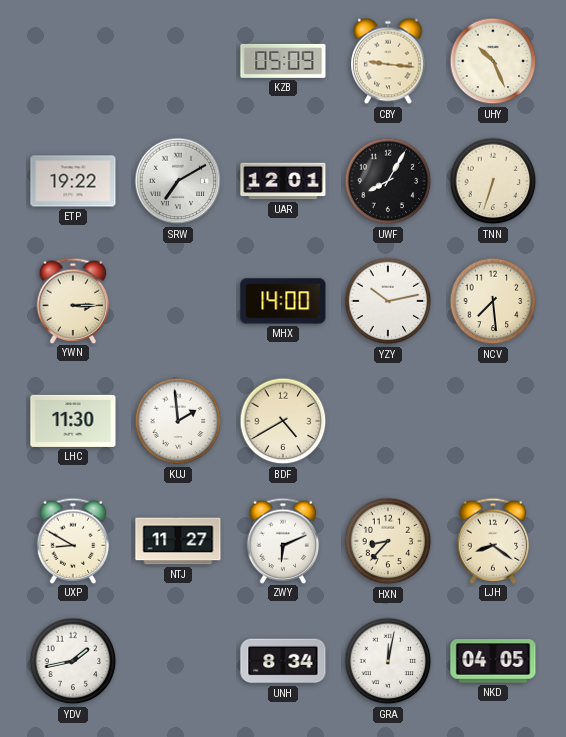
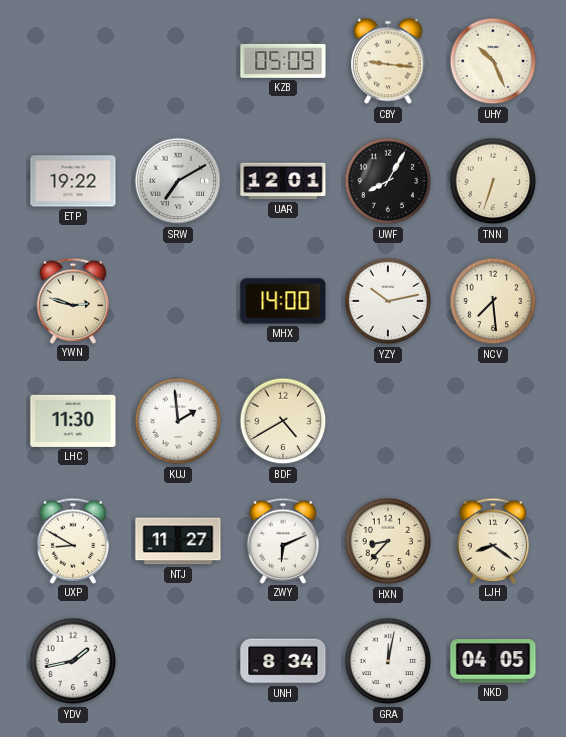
YWN: 3:15 -> 2:48 (73, 300)
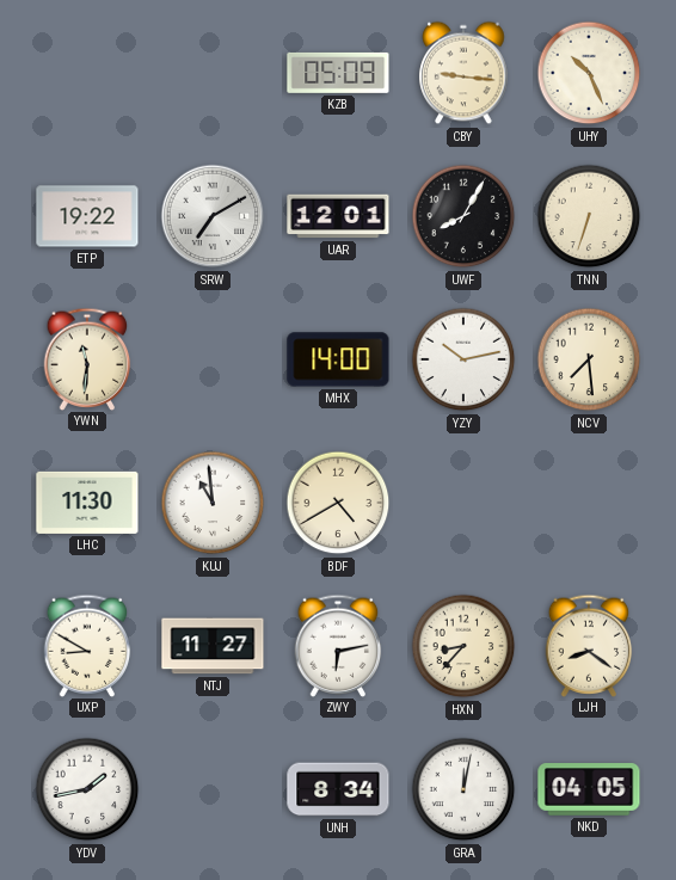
YWN: 2:48 -> 11:31 (87, 358)
KUJ: 1:59 -> 10:59 (213, 503)
ZWY: 6:11 -> 6:13 (338, 645)
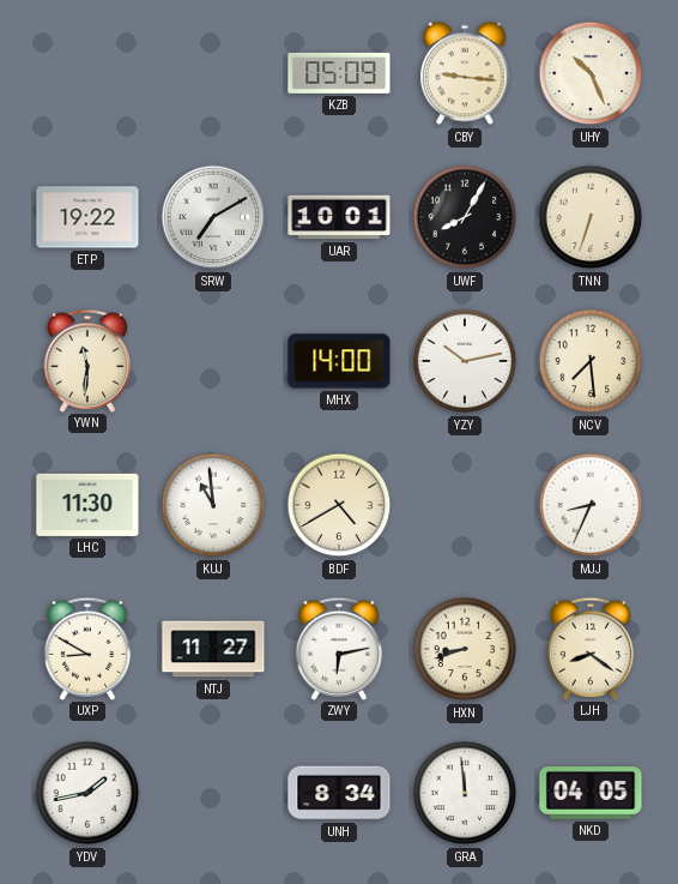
UAR: 12:01 -> 10:01 (339, 217)
MJJ: none -> 8:34 (591, 505)
HXN: 8:37 -> 8:42 (465, 649)
GRA: 12:02 -> 11:59 (465, 793)
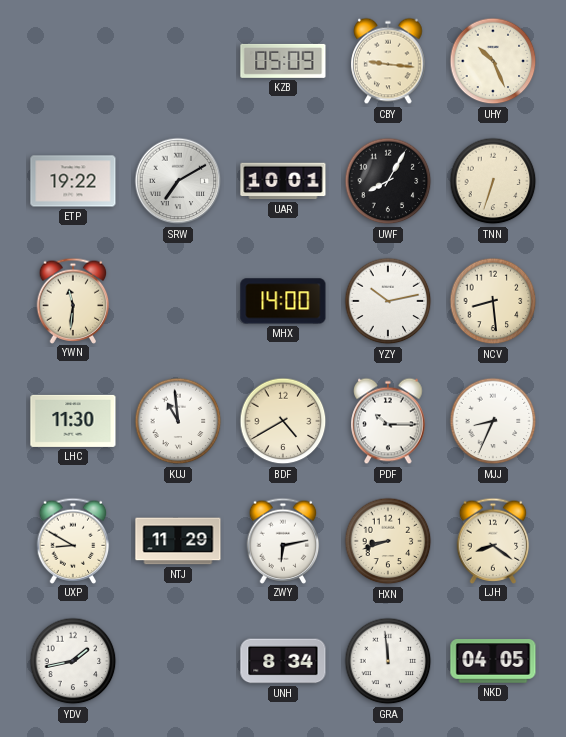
NCV: 7:29 -> 8:29 (493, 301)
PDF: none -> 10:15 (388, 421)
NTJ: 11:27 -> 11:29 (178, 541)
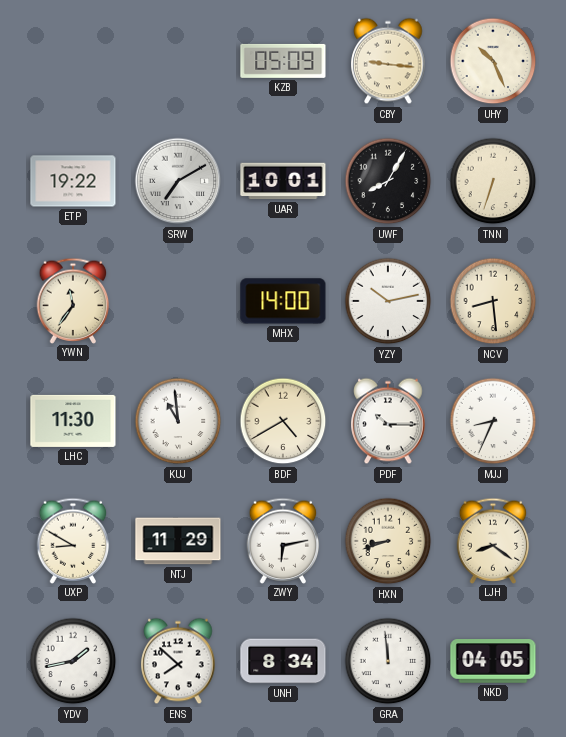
YWN: 11:31 -> 11:36 (73, 300)
ENS: none -> 7:52 (178, 661)
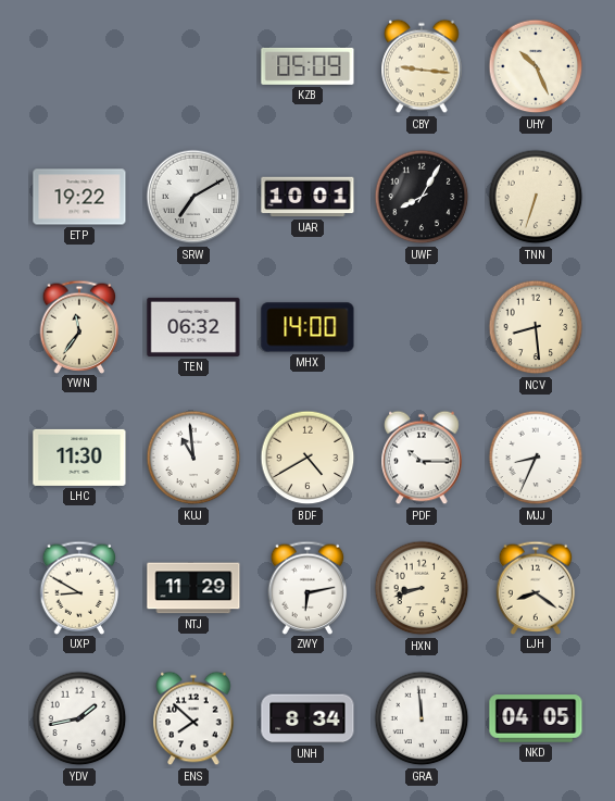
TEN: none -> 06:32 (193, 327)
YZY: 10:13 -> none (388, 301)
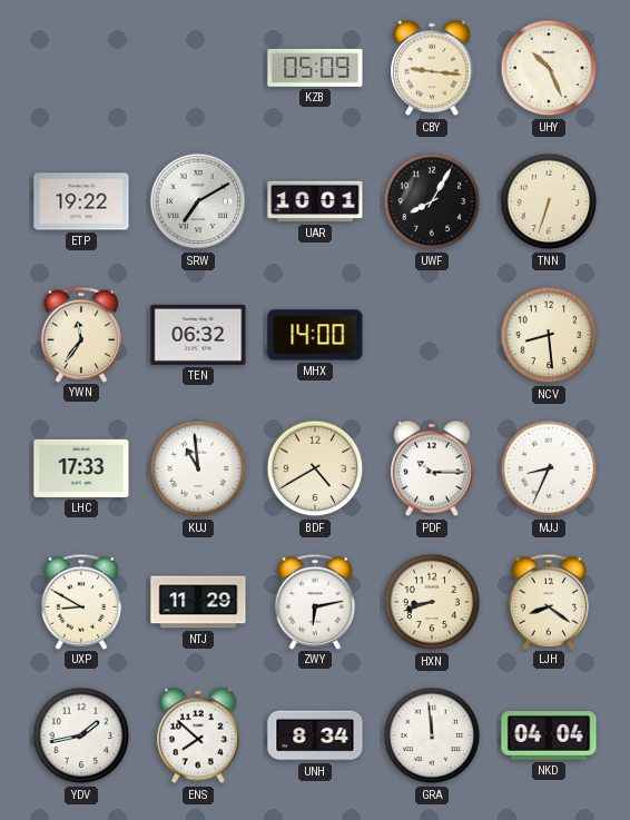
LHC: 11:30 -> 17:33 (81, 468)
NKD: 04:05 -> 04:04 (549, 735)
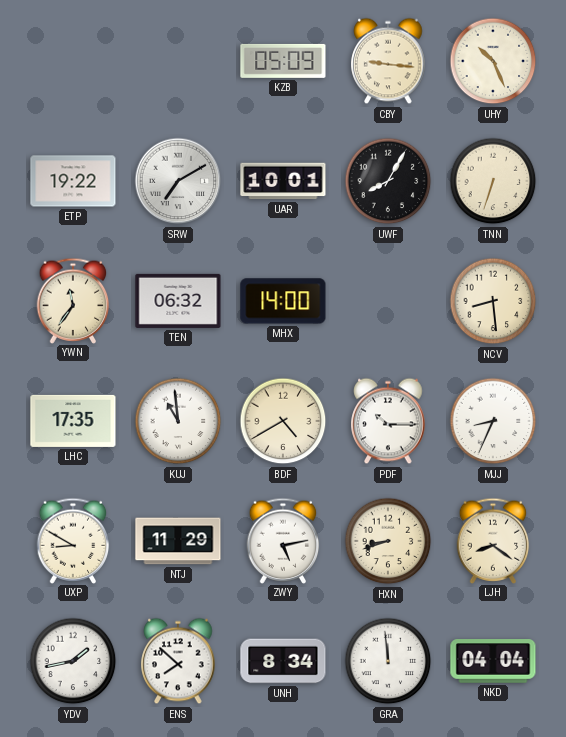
LHC: 17:33 -> 17:35 (73, 421)
ZWY: 6:13 -> 5:13 (283, 540)
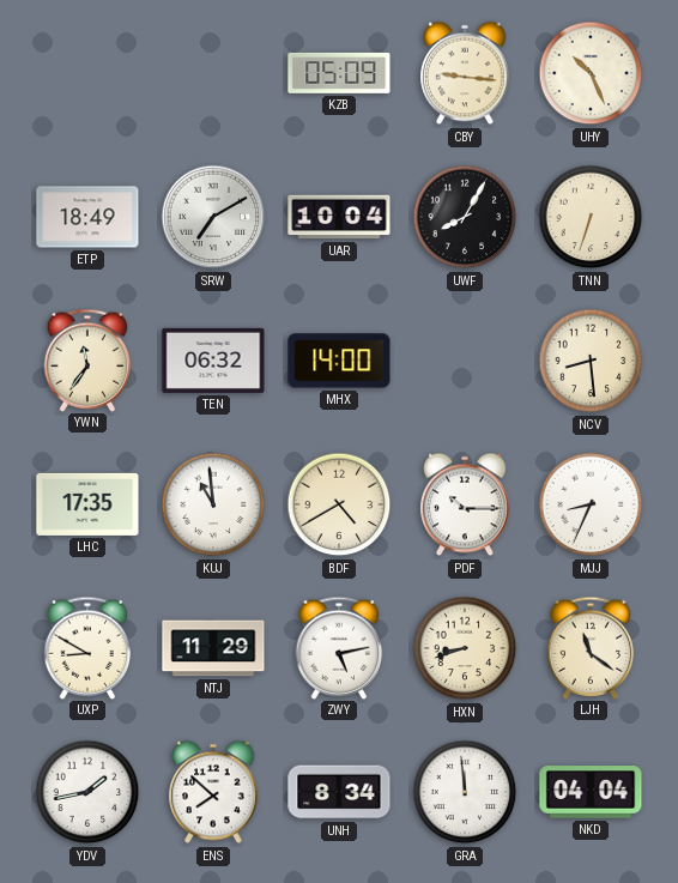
ETP: 19:22 -> 18:49 (87, 217)
UAR: 10:01 -> 10:04 (339, 217)
LJH: 8:21 -> 11:21 (591, 647)
